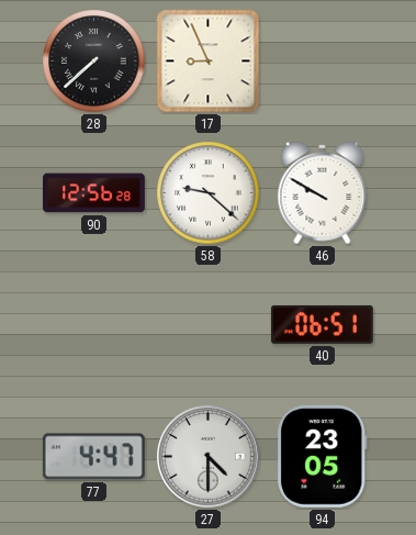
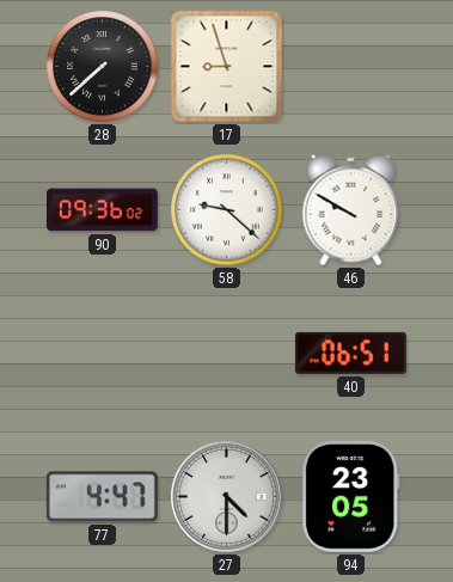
17: 8:56 -> 8:57 (227, 67)
90: 12:56 -> 09:36 (103, 210)
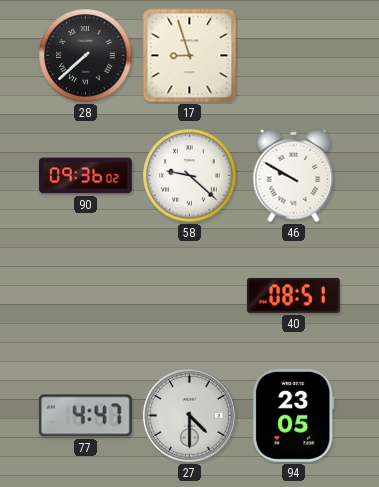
40: 06:51 -> 08:51 (293, 295)
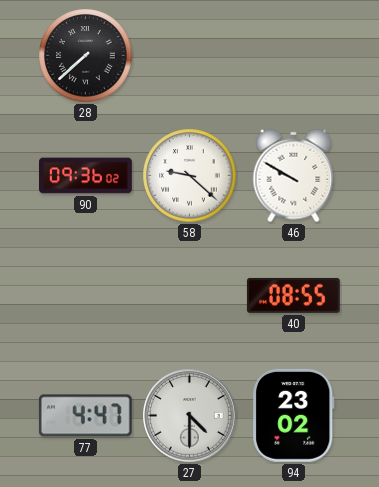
17: 8:57 -> none (190, 56)
40: 08:51 -> 08:55 (293, 295)
94: 23:05 -> 23:02 (294, 415)
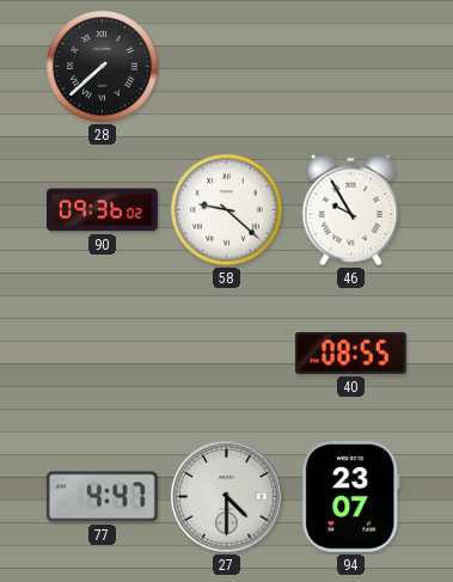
46: 9:50 -> 9:55 (351, 210)
94: 23:02 -> 23:07 (351, 496)
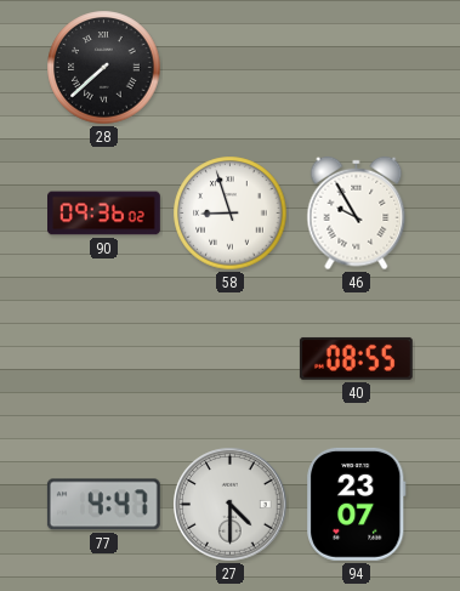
58: 9:22 -> 8:57 (231, 214)
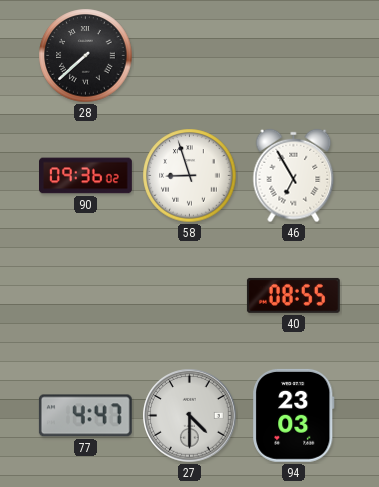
46: 9:55 -> 6:55 (294, 176)
94: 23:07 -> 23:03 (294, 415)
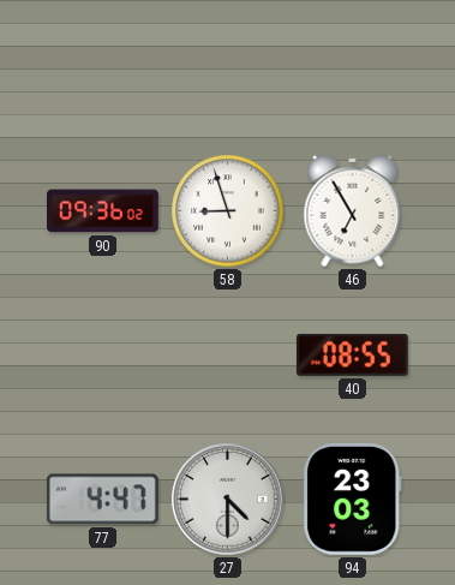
28: 7:38 -> none (86, 56)
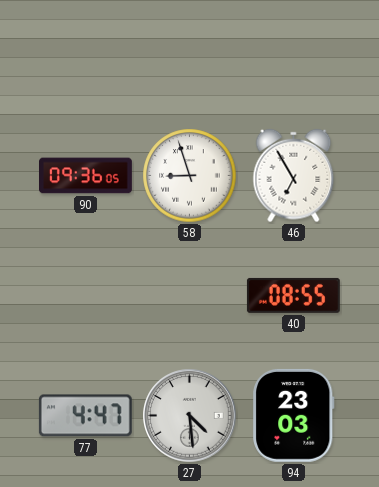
90: 09:36:02 -> 09:36:05 (86, 176)
27: 4:30 -> 4:29 (190, 416)
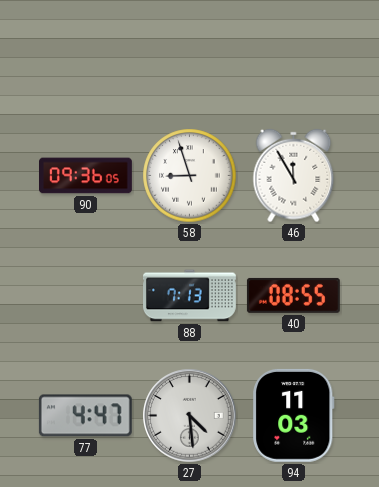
46: 6:55 -> 11:55 (294, 176)
88: none -> 7:13 (190, 296)
94: 23:03 -> 11:03 (294, 415)
